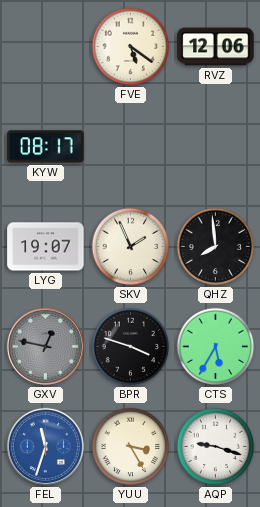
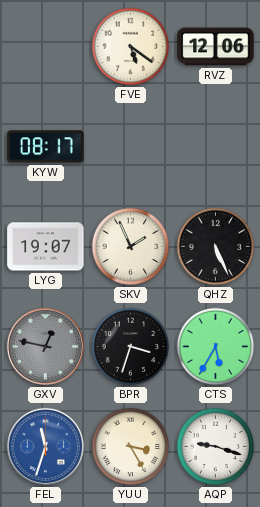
QHZ: 7:59 -> 5:26 (216, 247)
BPR: 3:48 -> 3:33 (131, 347)
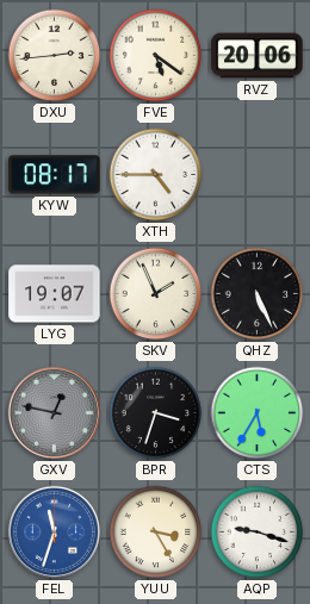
DXU: none -> 2:44 (55, 56)
RVZ: 12:06 -> 20:06 (258, 56)
XTH: none -> 4:45 (156, 175)
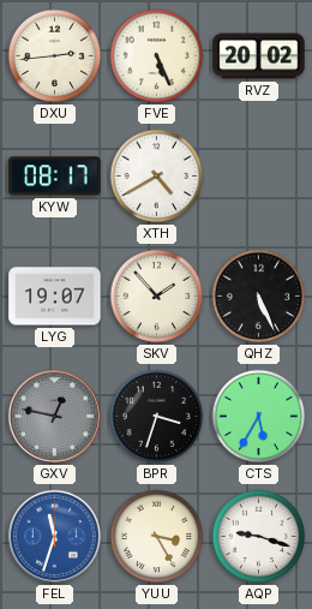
FVE: 5:21 -> 5:26 (157, 56)
RVZ: 20:06 -> 20:02 (259, 56)
XTH: 4:45 -> 4:40 (157, 177)
SKV: 1:56 -> 1:53 (157, 297)
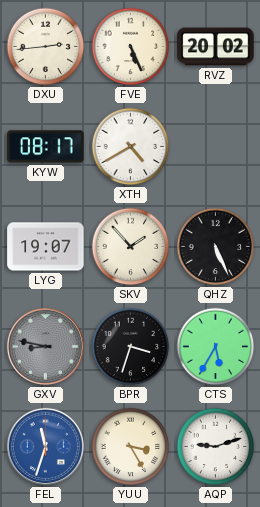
GXV: 12:47 -> 8:47 (45, 346)
AQP: 9:18 -> 9:12 (216, 447)
